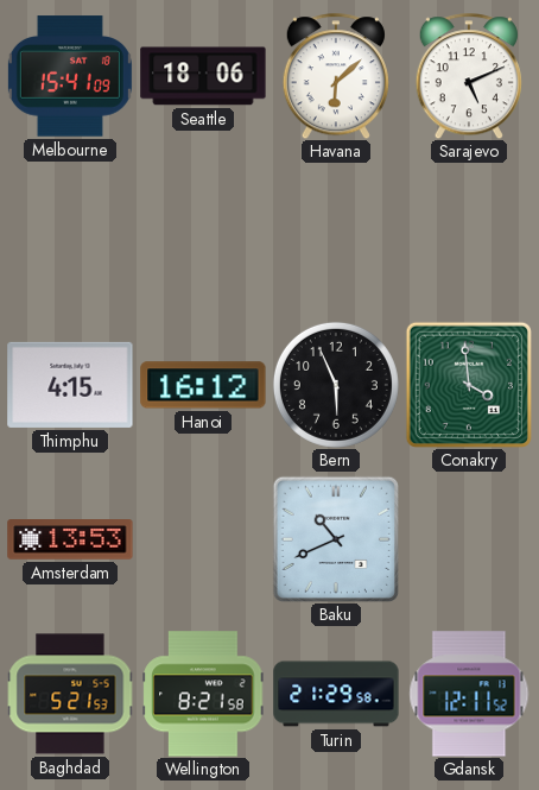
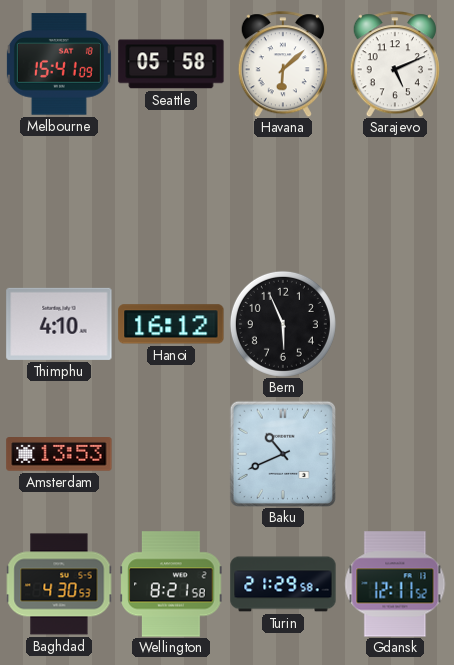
Seattle: 18:06 -> 05:58 (171, 64)
Thimphu: 4:15 -> 4:10 (59, 324)
Conakry: 3:59 -> none (469, 385)
Baghdad: 5:21 -> 4:30 (59, 584)
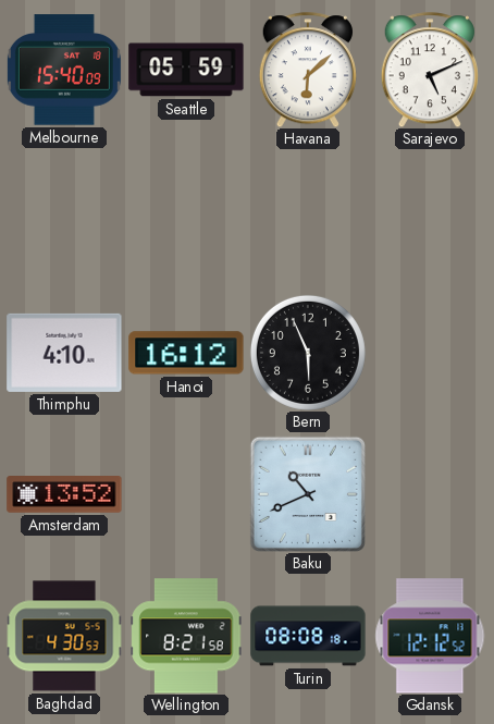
Melbourne: 15:41 -> 15:40 (64, 70)
Seattle: 05:58 -> 05:59 (186, 70)
Amsterdam: 13:53 -> 13:52 (64, 495)
Turin: 21:29 -> 08:08 (308, 636)
Gdansk: 12:11 -> 12:12 (430, 636)
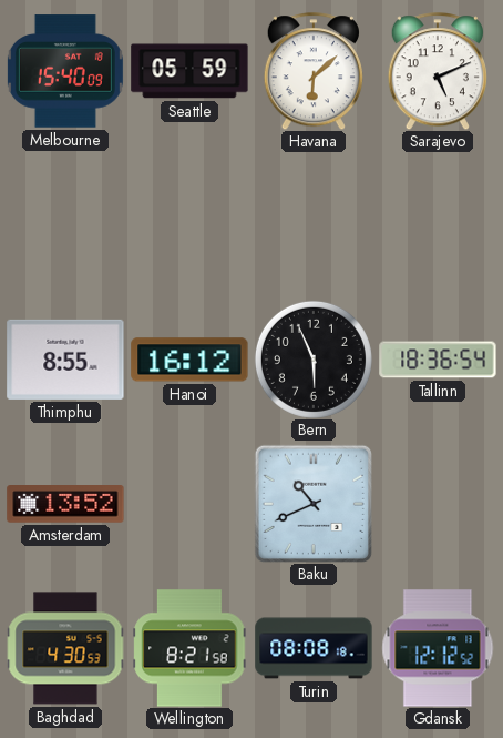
Thimphu: 4:10 -> 8:55 (65, 360)
Tallinn: none -> 18:36 (438, 360)
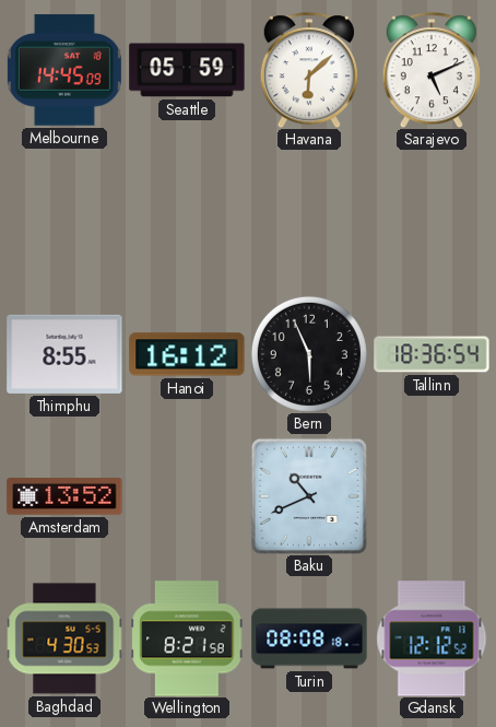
Melbourne: 15:40 -> 14:45 (64, 70)
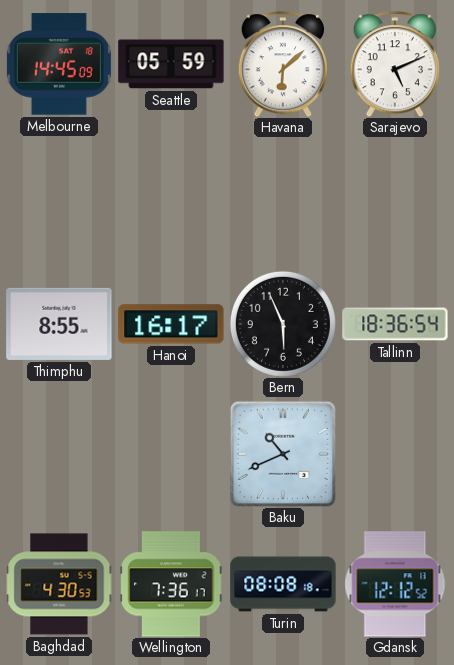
Hanoi: 16:12 -> 16:17 (171, 324)
Amsterdam: 13:52 -> none (64, 497)
Wellington: 8:21 -> 7:36 (171, 584)
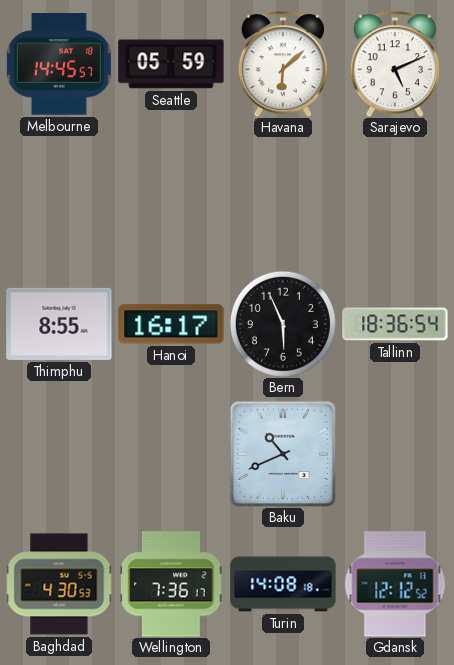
Melbourne: 14:45:09 -> 14:45:57 (59, 64)
Turin: 08:08 -> 14:08 (283, 584)
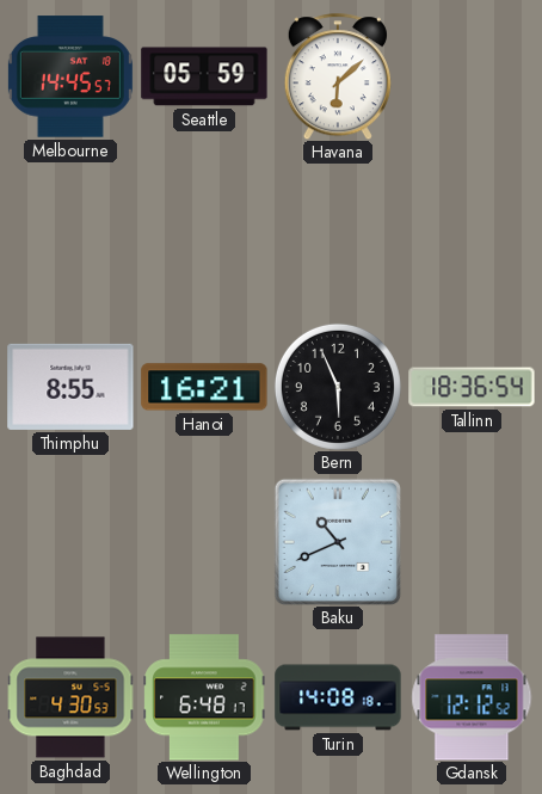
Sarajevo: 5:11 -> none (395, 64)
Hanoi: 16:17 -> 16:21 (204, 387)
Wellington: 7:36 -> 6:48 (204, 697)
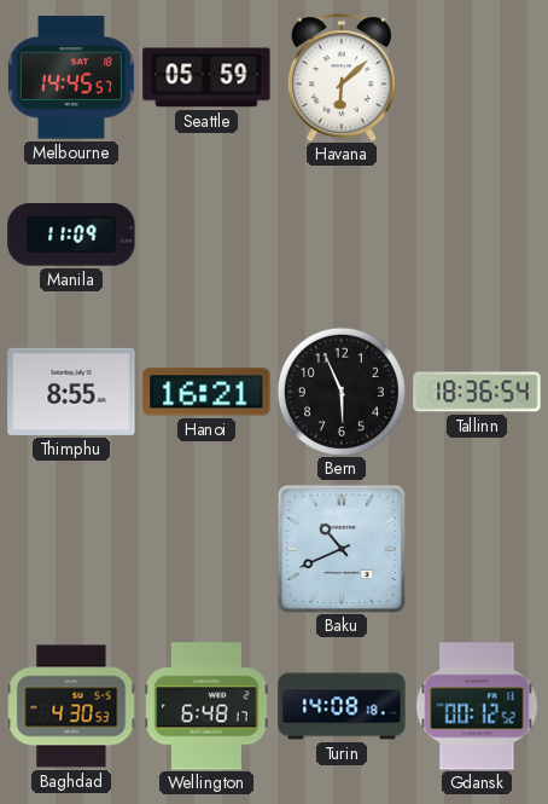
Manila: none -> 11:09 (71, 235)
Gdansk: 12:12 -> 00:12 (477, 706)
